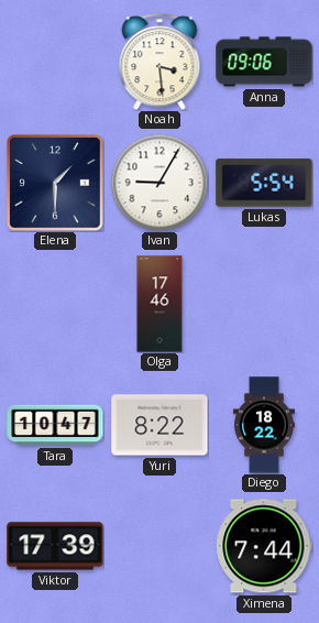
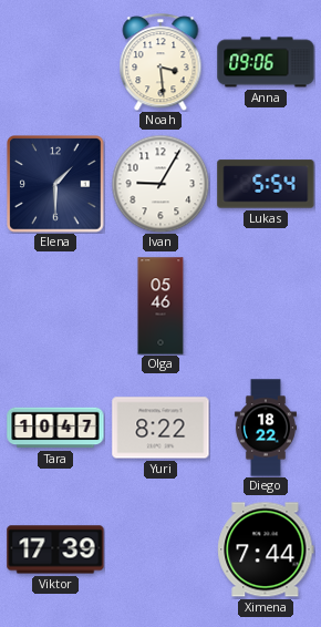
Olga: 17:46 -> 05:46 (161, 306)
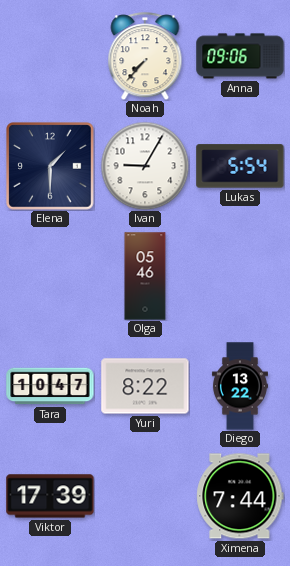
Noah: 3:29 -> 7:37 (145, 56)
Diego: 18:22 -> 13:22 (240, 386)
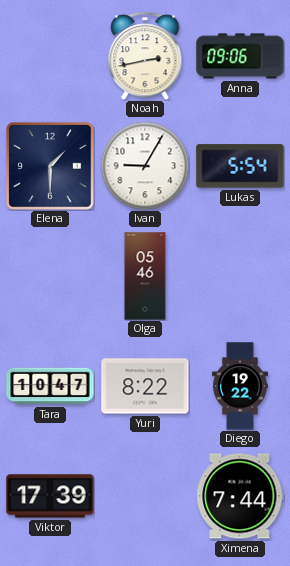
Noah: 7:37 -> 2:43 (145, 56)
Diego: 13:22 -> 19:22 (240, 386)
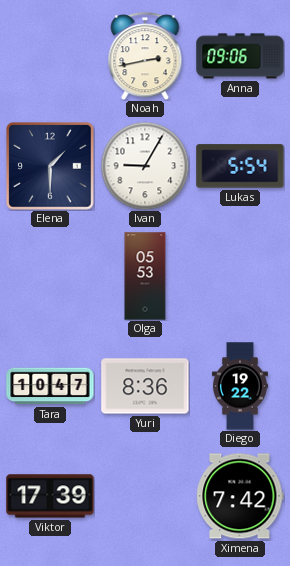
Olga: 05:46 -> 05:53 (145, 276)
Yuri: 8:22 -> 8:36 (145, 386)
Ximena: 7:44 -> 7:42 (240, 496)
